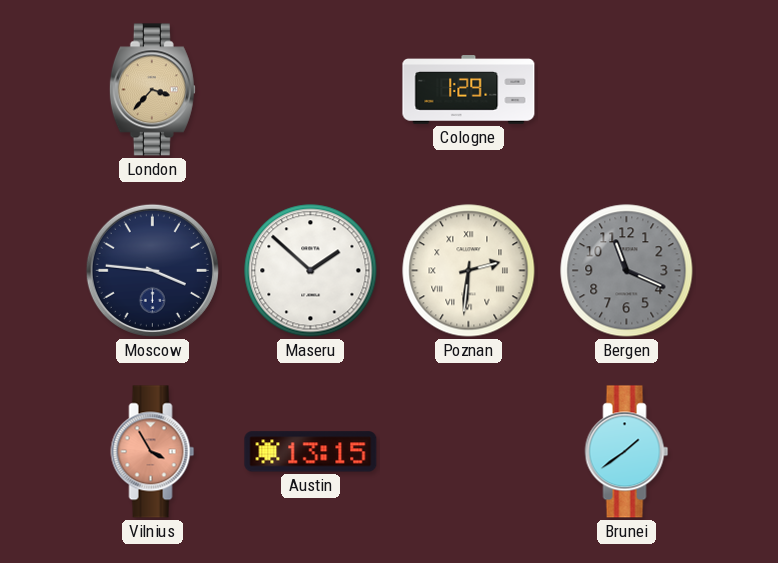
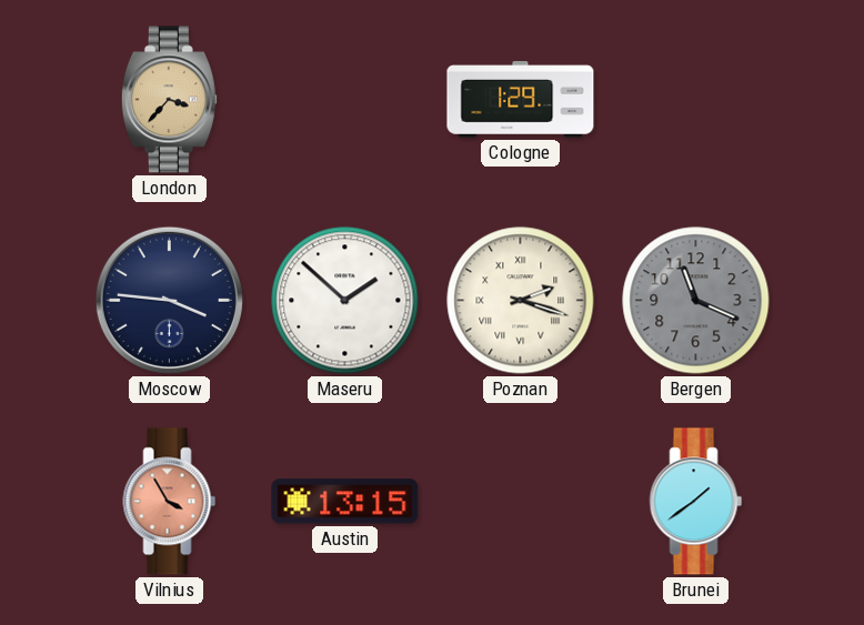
Poznan: 2:31 -> 2:18 (521, 301)
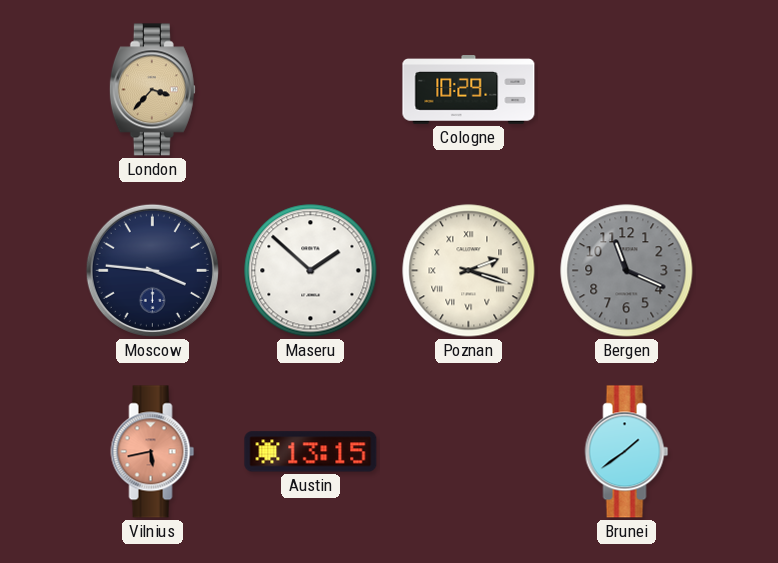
Cologne: 1:29 -> 10:29 (469, 90)
Vilnius: 3:55 -> 5:43 (153, 452)
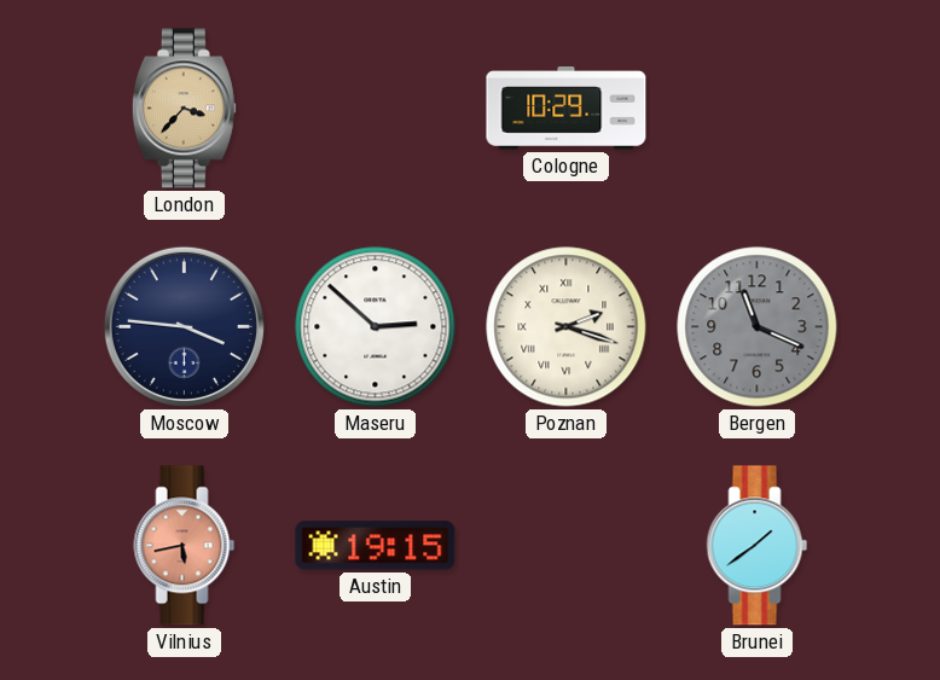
Maseru: 1:52 -> 2:52 (376, 327)
Austin: 13:15 -> 19:15 (376, 546)
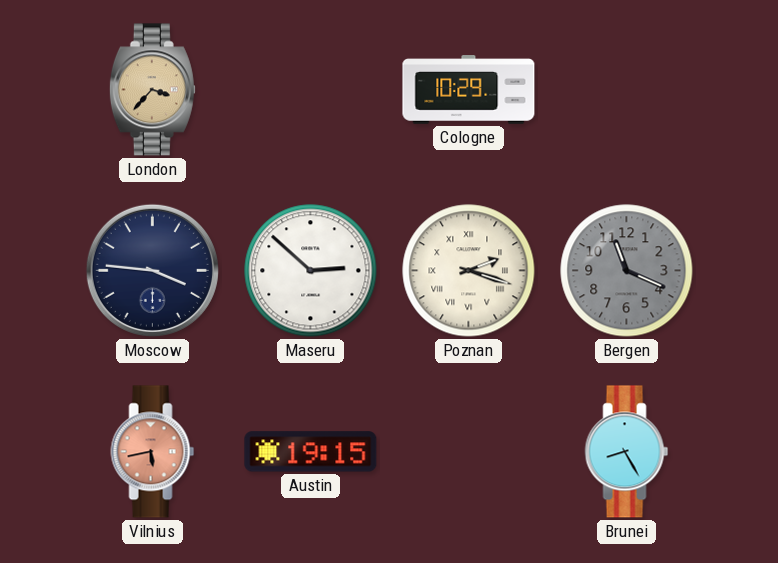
Brunei: 1:39 -> 8:25 (627, 452)
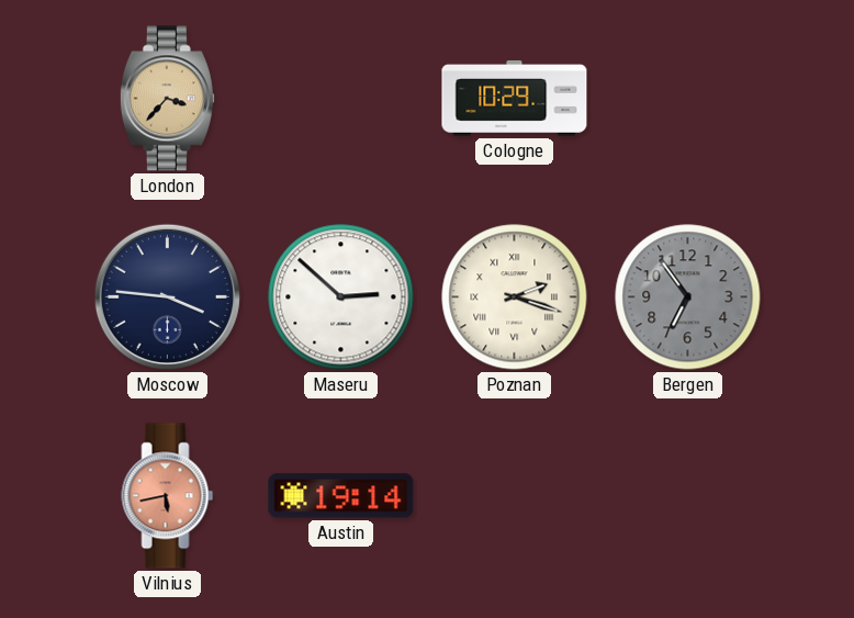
Bergen: 11:19 -> 6:54 (688, 297)
Austin: 19:15 -> 19:14 (341, 496)
Brunei: 8:25 -> none (627, 452)
